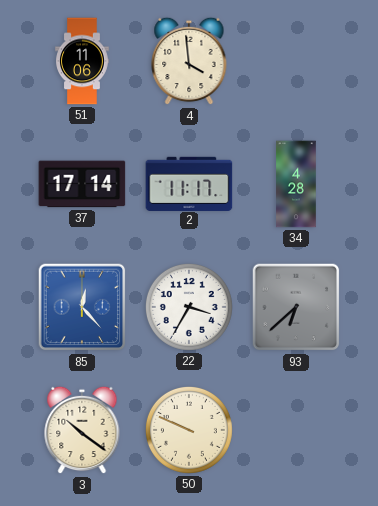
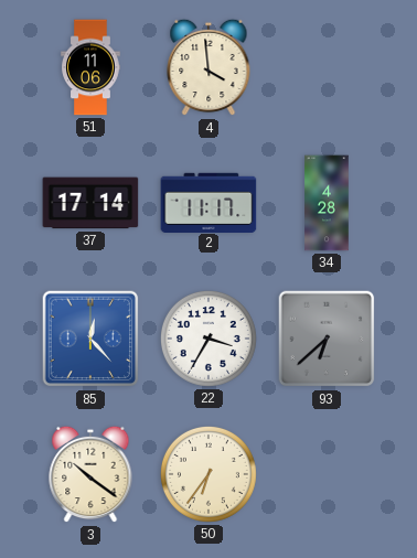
50: 9:49 -> 6:36 (209, 474)
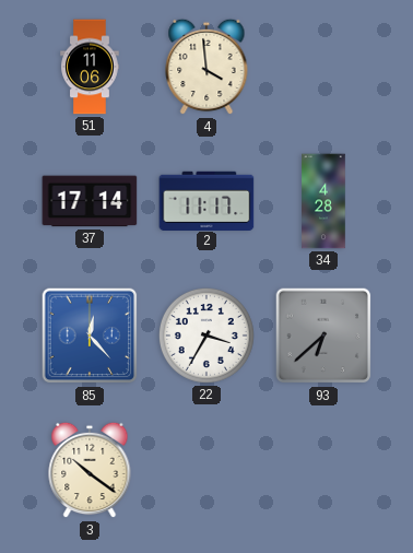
50: 6:36 -> none (209, 474)
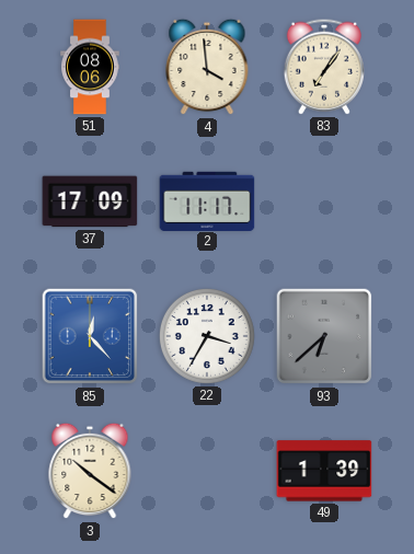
51: 11:06 -> 08:06 (90, 67)
83: none -> 7:06 (324, 67)
37: 17:14 -> 17:09 (90, 201)
34: 4:28 -> none (323, 201)
49: none -> 1:39 (324, 471)
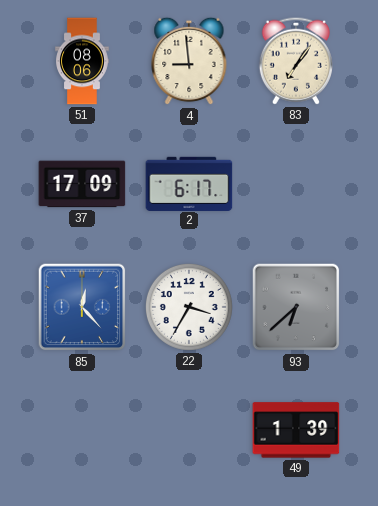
4: 3:59 -> 8:59 (189, 61)
2: 11:17 -> 6:17 (189, 183)
3: 10:21 -> none (90, 471)
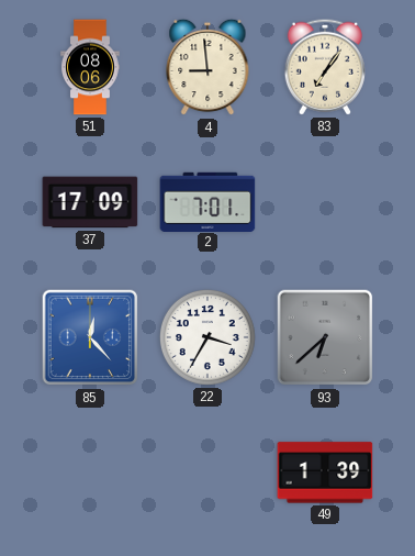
2: 6:17 -> 7:01 (207, 201)
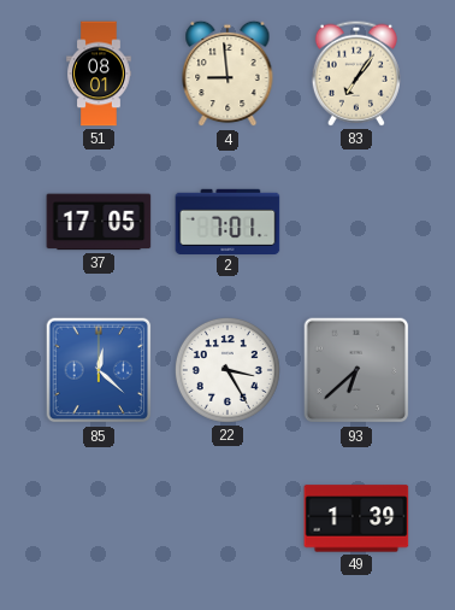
51: 08:06 -> 08:01 (99, 74)
37: 17:09 -> 17:05 (99, 222)
85: 12:23 -> 12:22 (99, 370)
22: 3:35 -> 3:25 (227, 370)
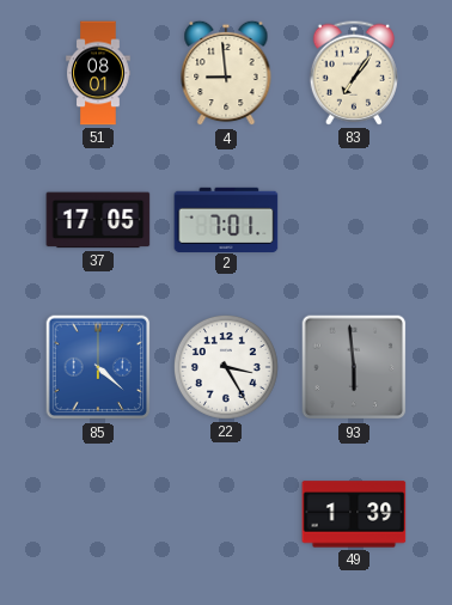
85: 12:22 -> 4:22 (98, 367)
93: 6:38 -> 5:59 (354, 367)
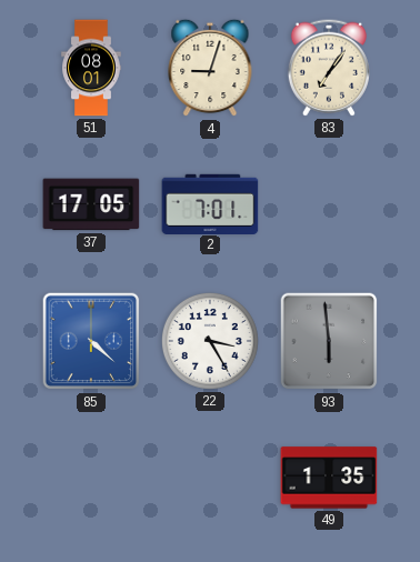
4: 8:59 -> 9:03 (210, 68)
49: 1:39 -> 1:35 (329, 478)
